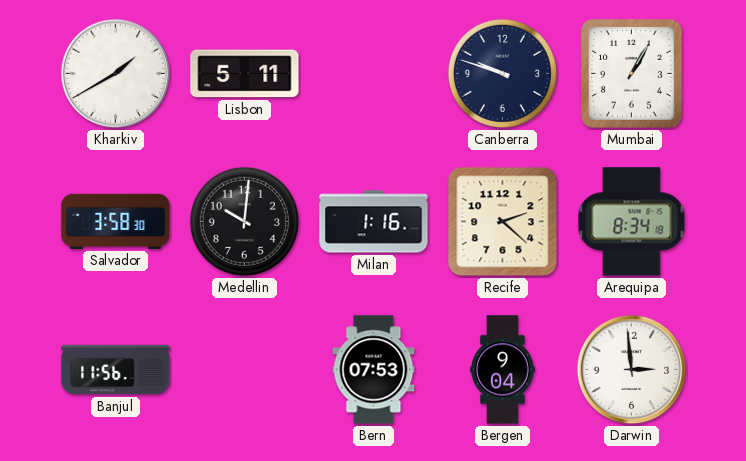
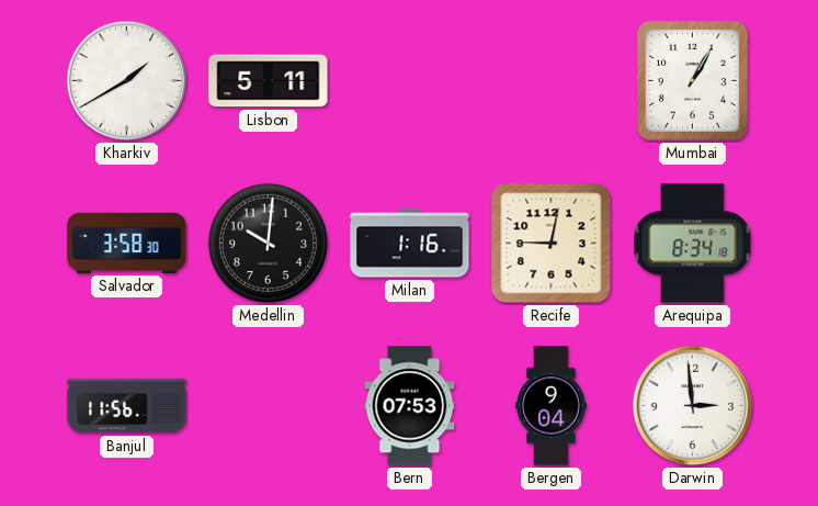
Canberra: 9:48 -> none (502, 73)
Recife: 2:22 -> 9:02 (552, 244)
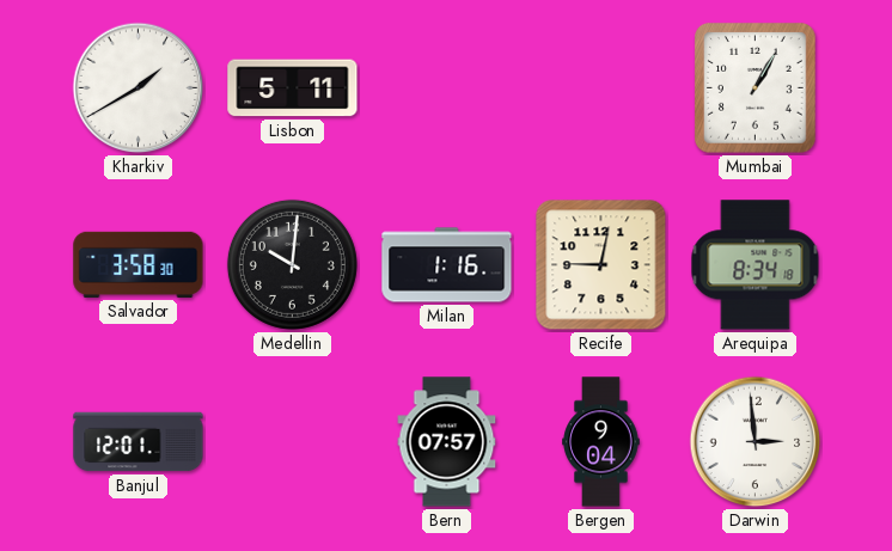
Banjul: 11:56 -> 12:01 (139, 442)
Bern: 07:53 -> 07:57 (447, 442)
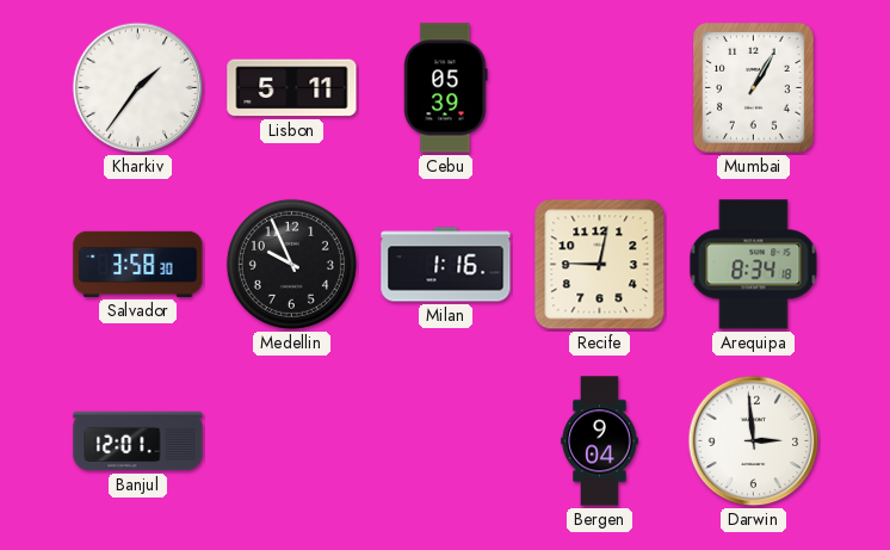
Kharkiv: 1:40 -> 1:36 (138, 88)
Cebu: none -> 05:39 (446, 88)
Medellin: 10:01 -> 9:56 (291, 264)
Bern: 07:57 -> none (447, 442)
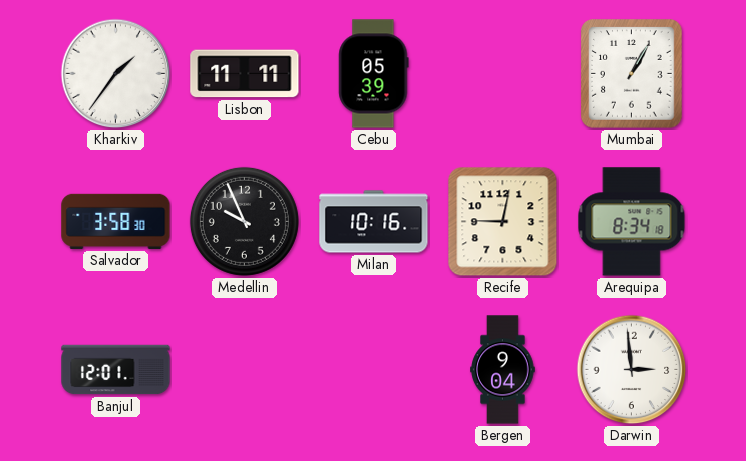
Lisbon: 5:11 -> 11:11 (245, 74)
Milan: 1:16 -> 10:16 (374, 222)
